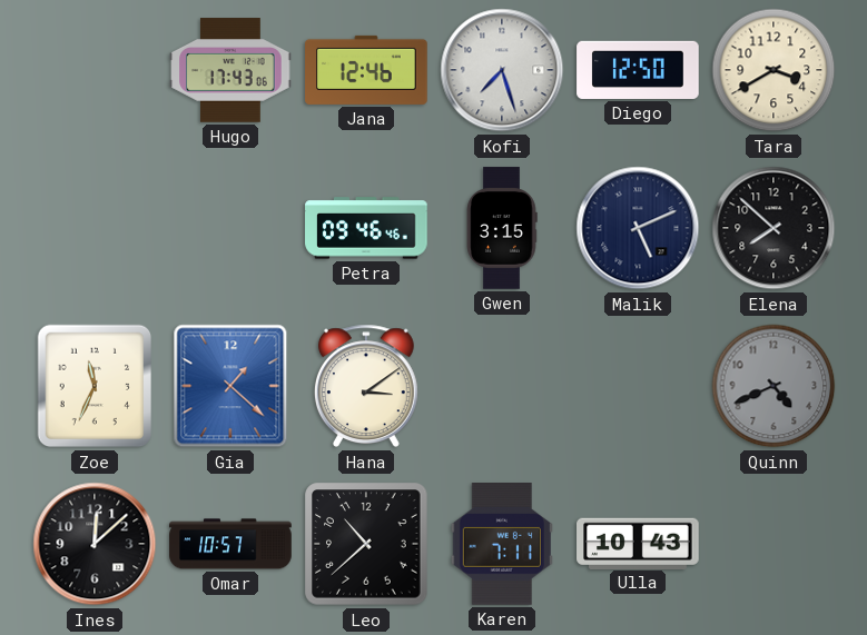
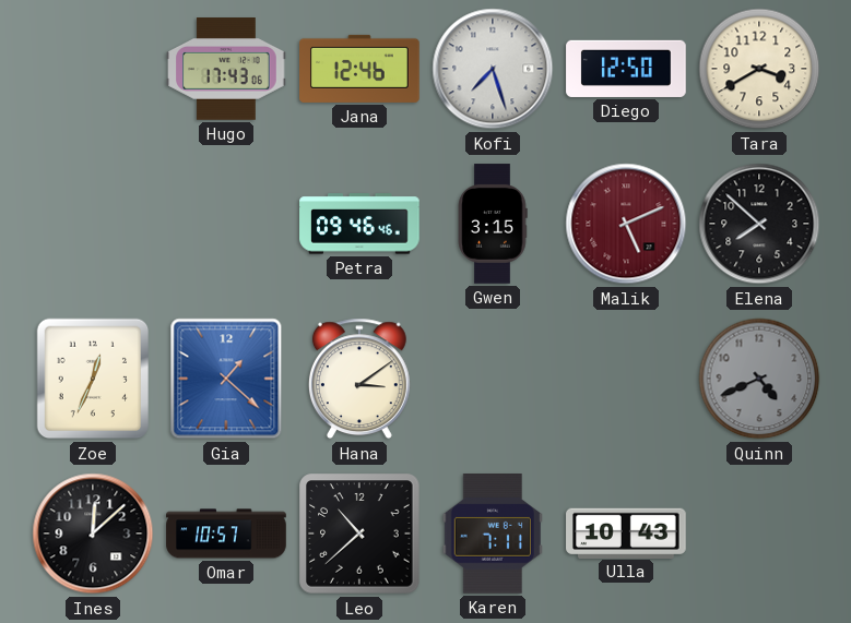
Malik dial: navy -> burgundy (626, 224)
Zoe: 11:34 -> 12:34 (92, 379)
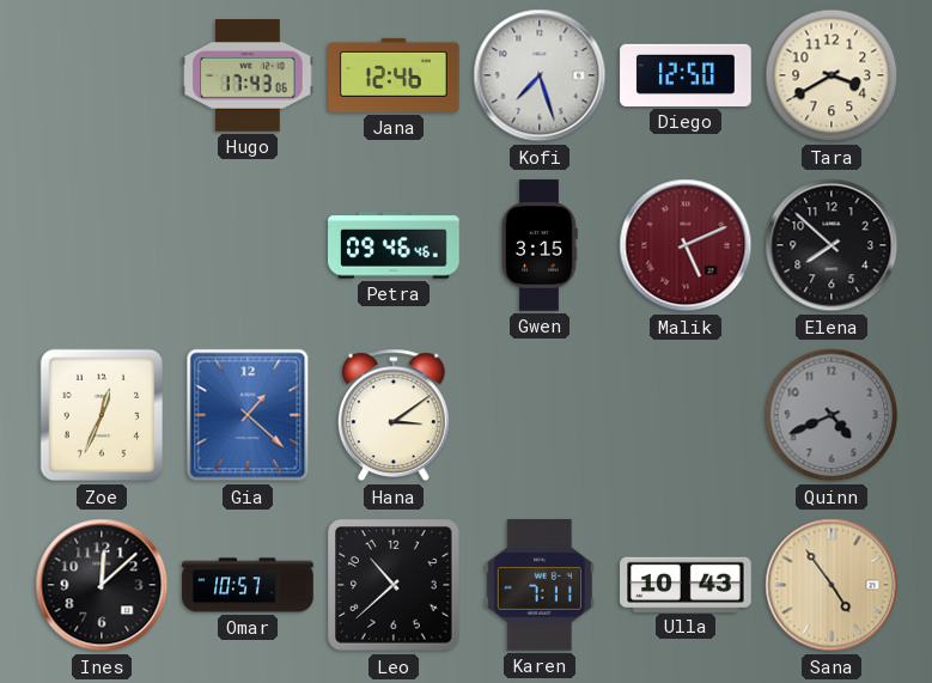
Sana: none -> 4:54 (832, 585)
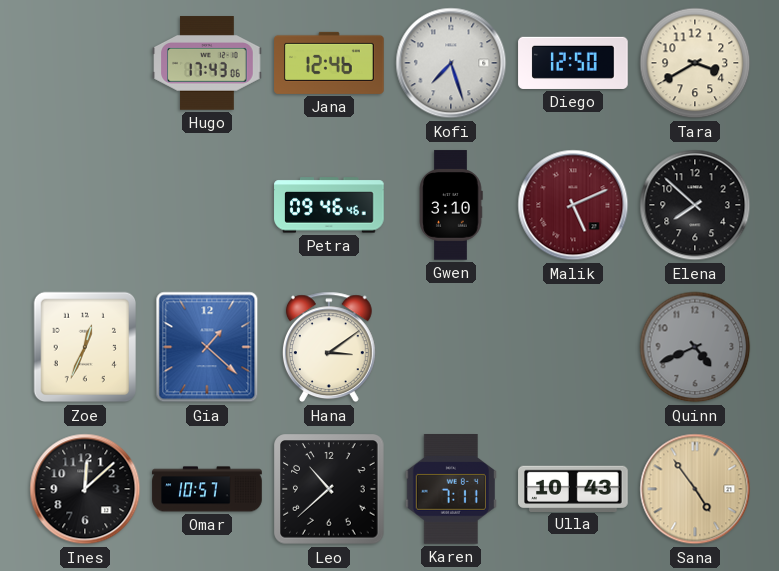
Gwen: 3:15 -> 3:10 (451, 205)
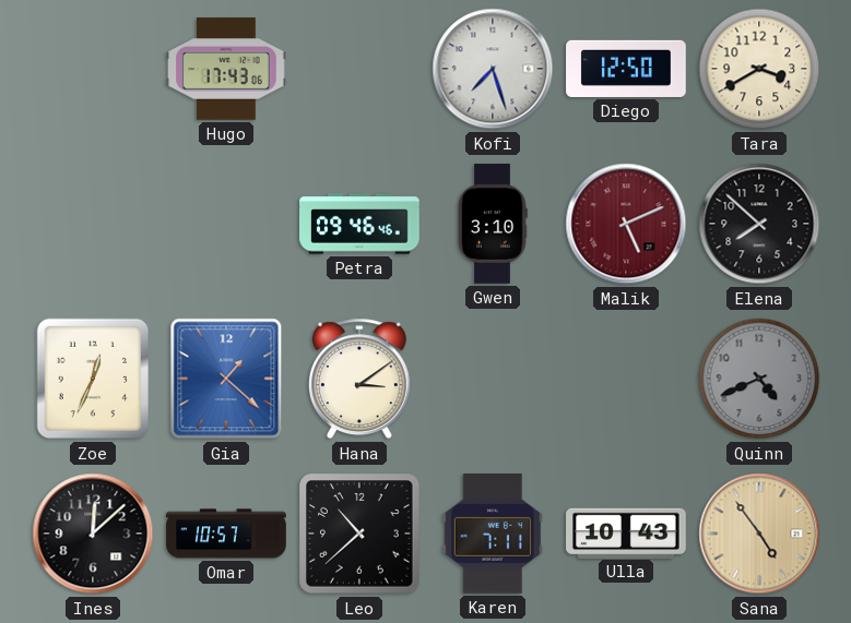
Jana: 12:46 -> none (329, 63)
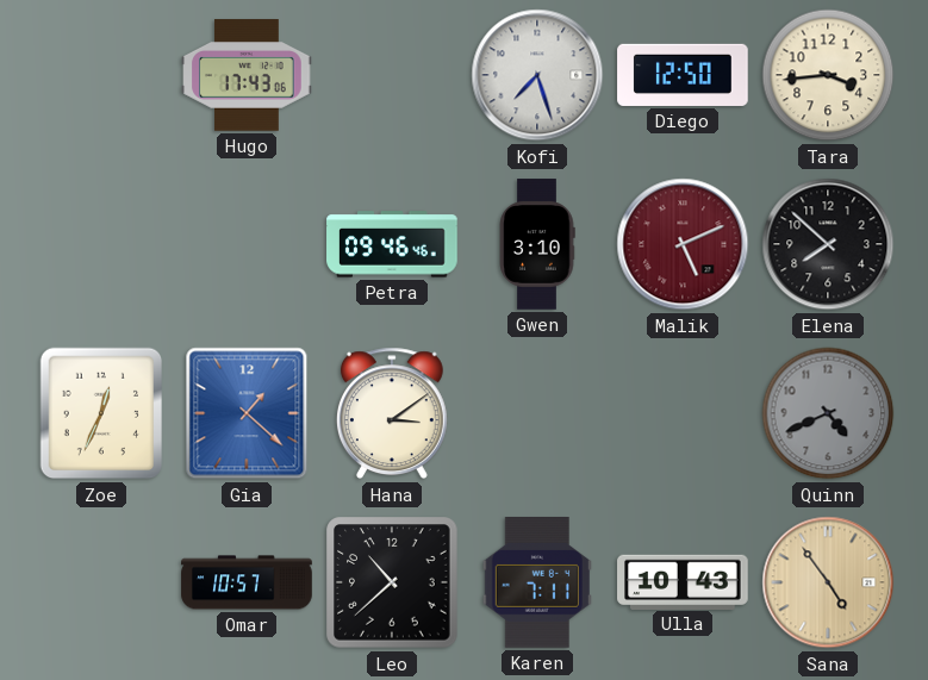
Tara: 3:40 -> 3:44 (828, 75)
Ines: 12:08 -> none (93, 534)
